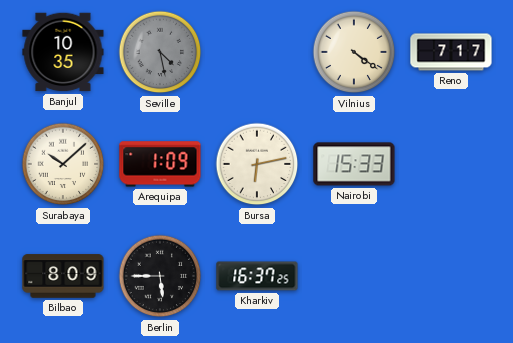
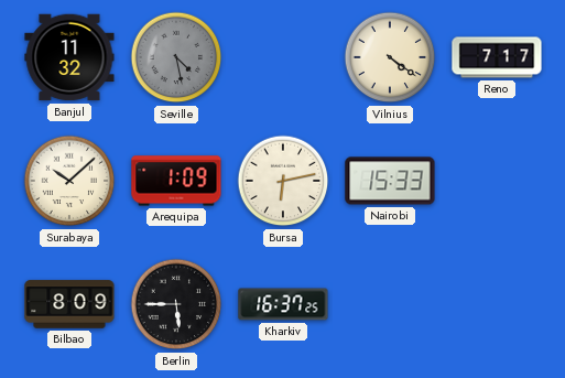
Banjul: 10:35 -> 11:32 (69, 57)
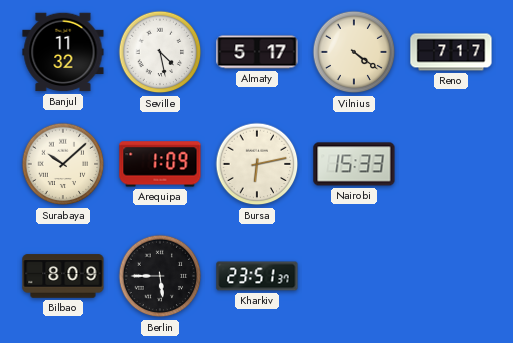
Seville dial: grey -> white (160, 52)
Almaty: none -> 5:17 (257, 52)
Kharkiv: 16:37 -> 23:51 (257, 276)
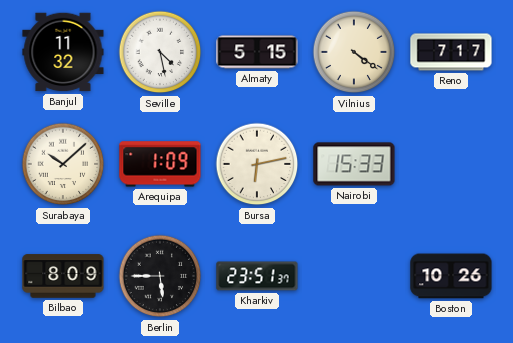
Almaty: 5:17 -> 5:15 (257, 52)
Boston: none -> 10:26 (451, 276)
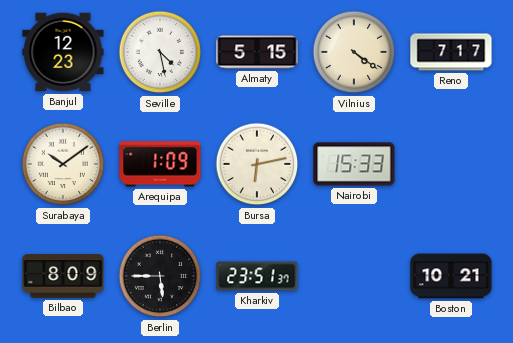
Banjul: 11:32 -> 12:23 (63, 52)
Surabaya: 10:08 -> 10:09 (63, 164)
Boston: 10:26 -> 10:21 (451, 276)
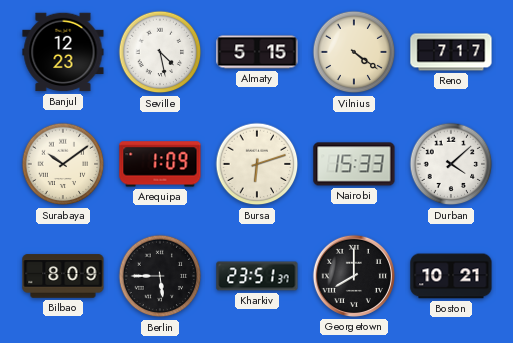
Bursa: 6:13 -> 6:12 (257, 164)
Durban: none -> 4:08 (451, 164)
Georgetown: none -> 8:00 (354, 276)
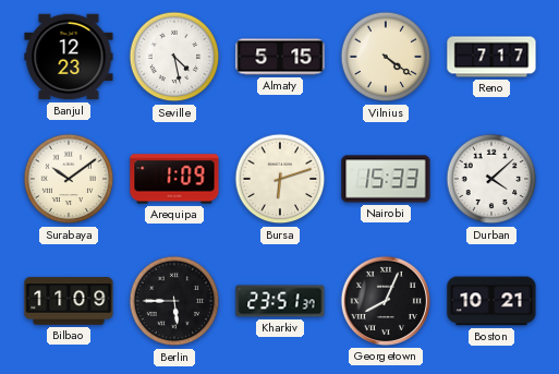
Bilbao: 8:09 -> 11:09 (69, 301)
Georgetown: 8:00 -> 8:04 (386, 301)
